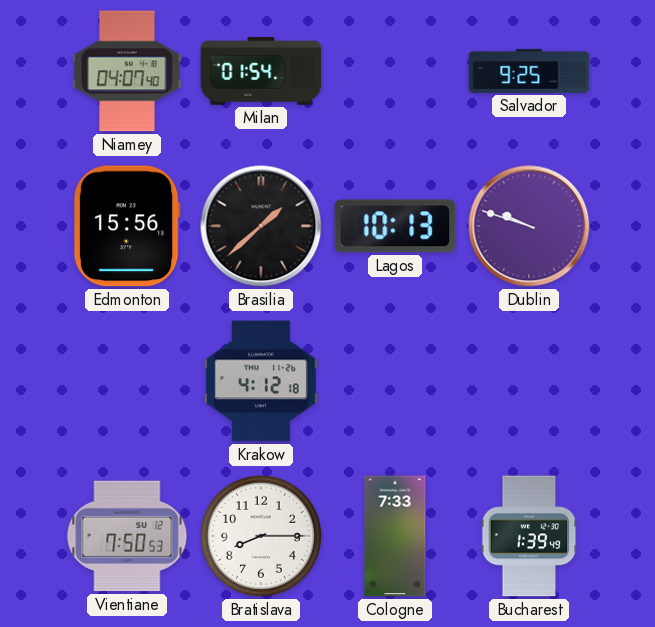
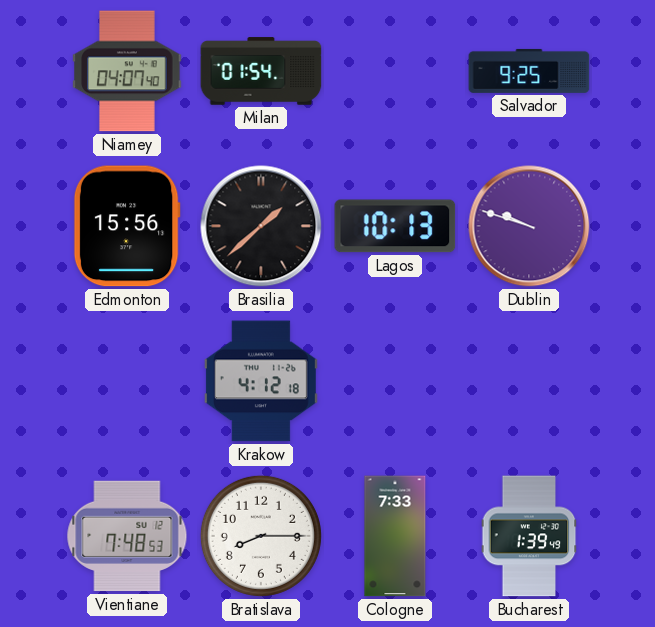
Vientiane: 7:50 -> 7:48 (127, 536)
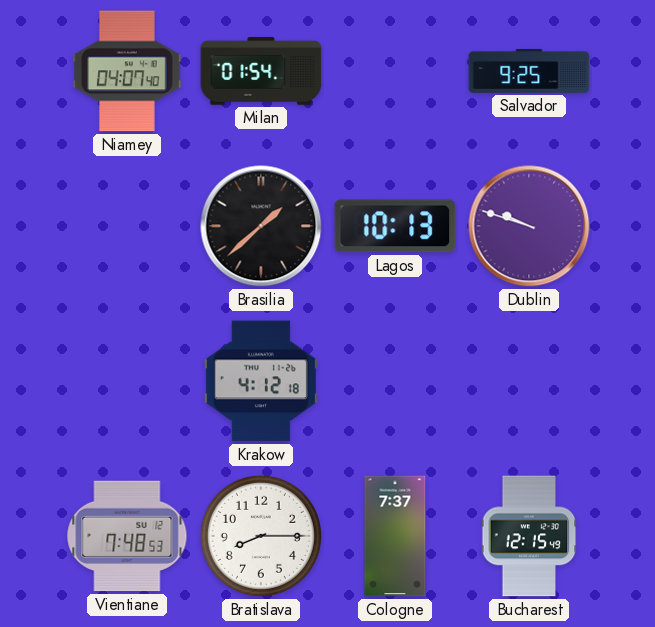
Edmonton: 15:56 -> none (127, 226)
Cologne: 7:33 -> 7:37 (395, 536)
Bucharest: 1:39 -> 12:15 (529, 536)
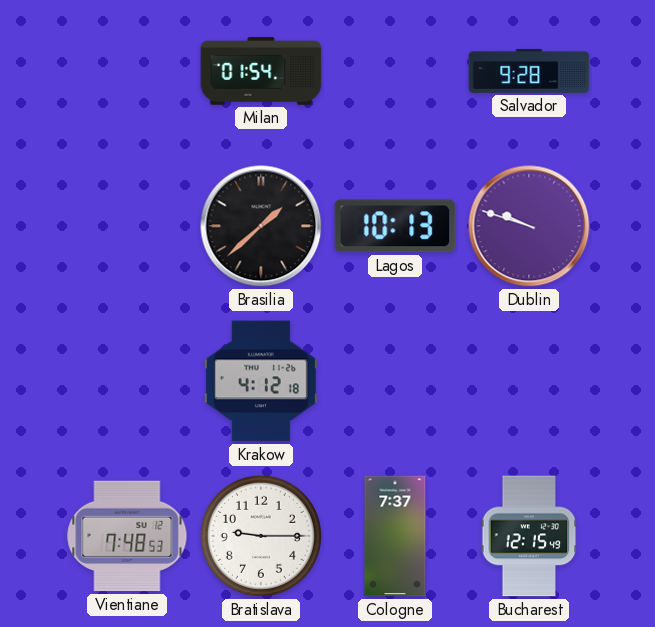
Niamey: 04:07 -> none (127, 71)
Salvador: 9:25 -> 9:28 (529, 71)
Bratislava: 8:15 -> 9:15 (261, 536)
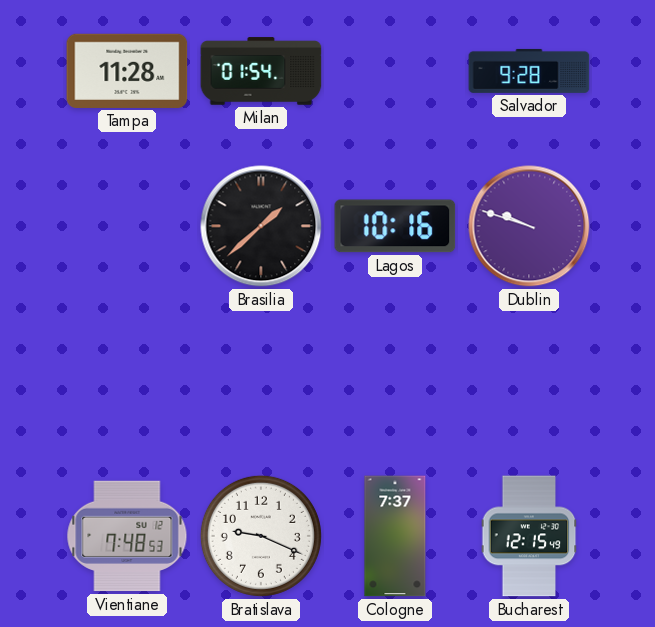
Tampa: none -> 11:28 (127, 71)
Lagos: 10:13 -> 10:16 (395, 226)
Krakow: 4:12 -> none (261, 381)
Bratislava: 9:15 -> 9:19 (261, 536)
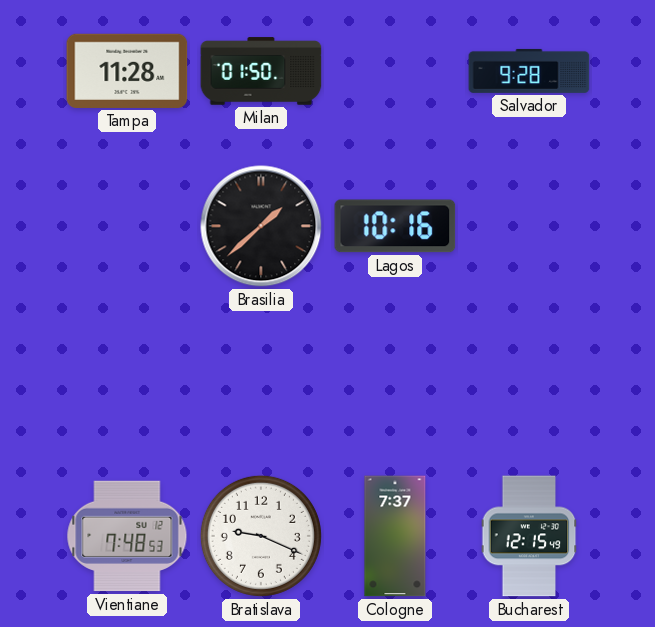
Milan: 01:54 -> 01:50 (261, 71)
Dublin: 9:48 -> none (529, 226)
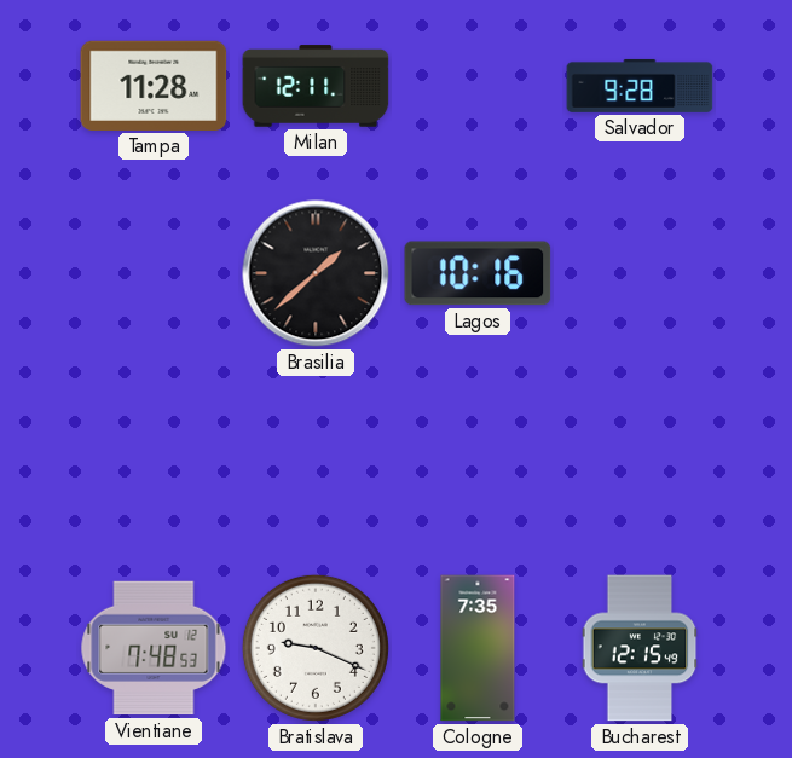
Milan: 01:50 -> 12:11 (316, 86)
Cologne: 7:37 -> 7:35 (478, 648)
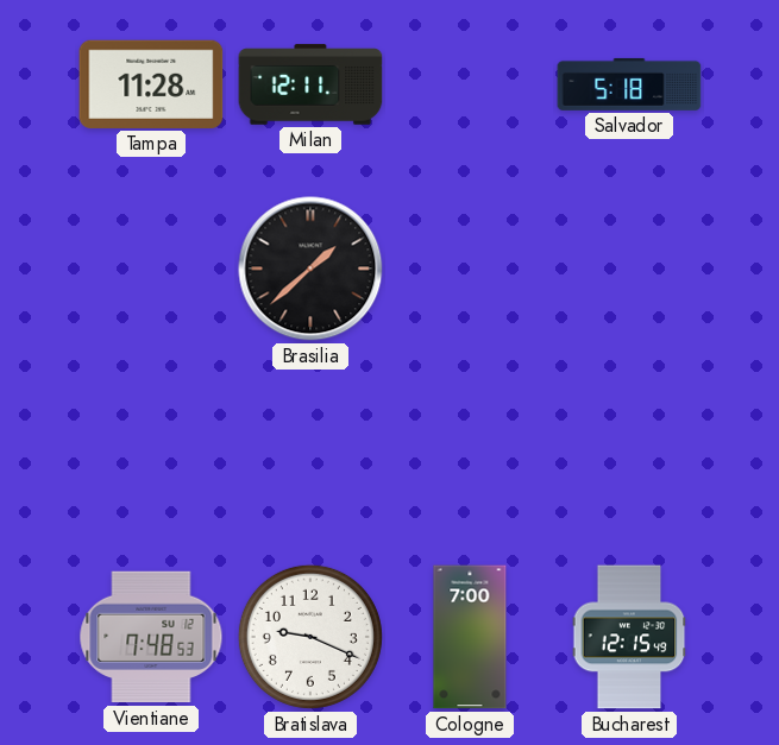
Salvador: 9:28 -> 5:18 (629, 84)
Lagos: 10:16 -> none (478, 273)
Cologne: 7:35 -> 7:00 (470, 637)
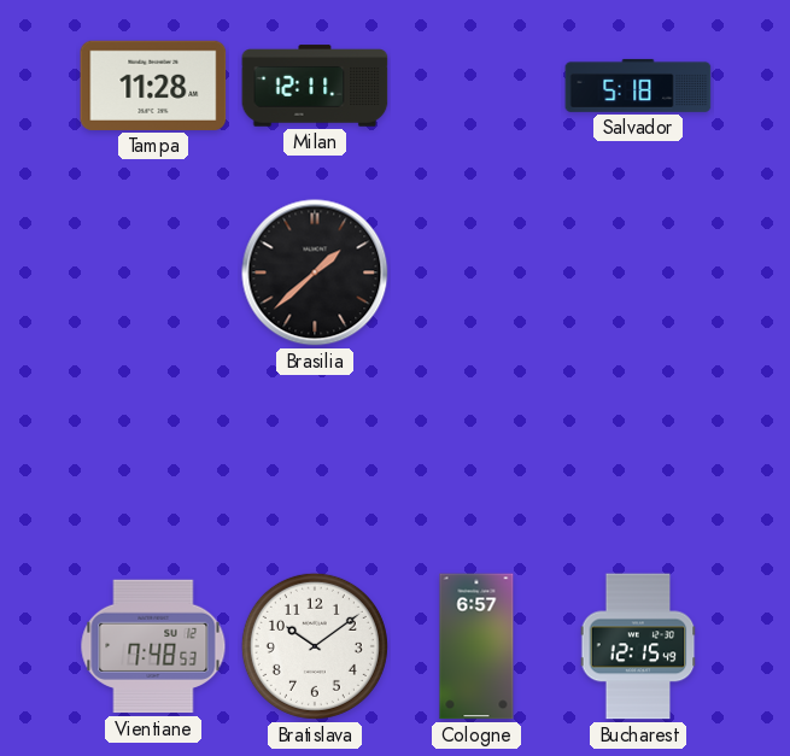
Bratislava: 9:19 -> 10:09 (315, 646)
Cologne: 7:00 -> 6:57 (476, 646)
